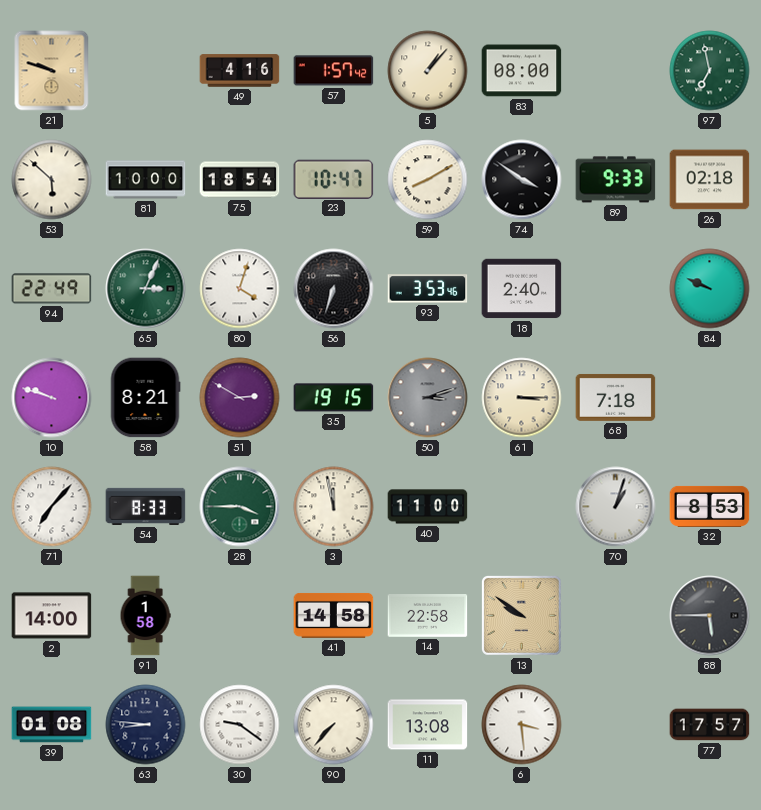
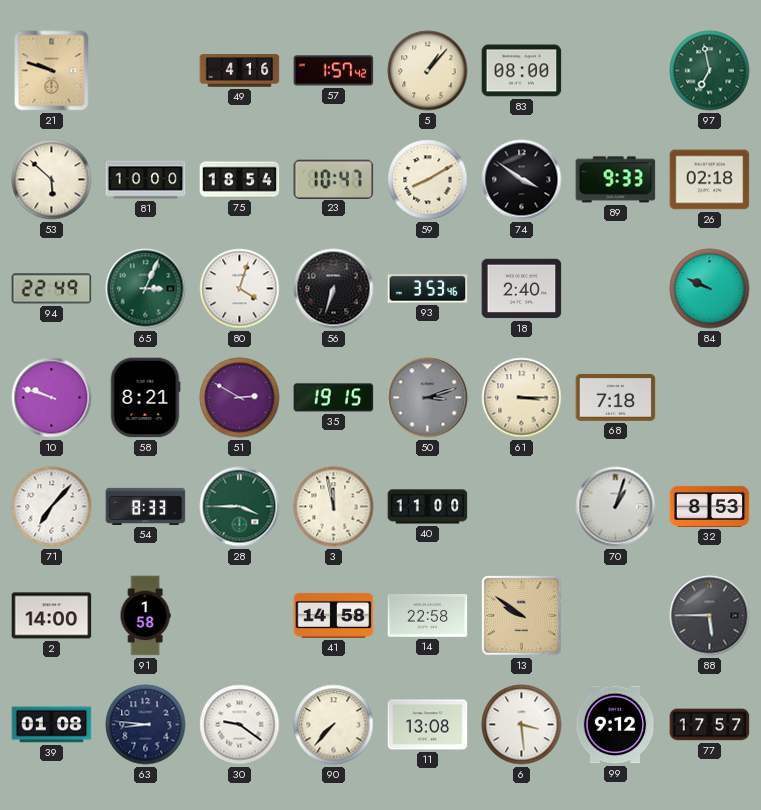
99: none -> 9:12 (615, 725)
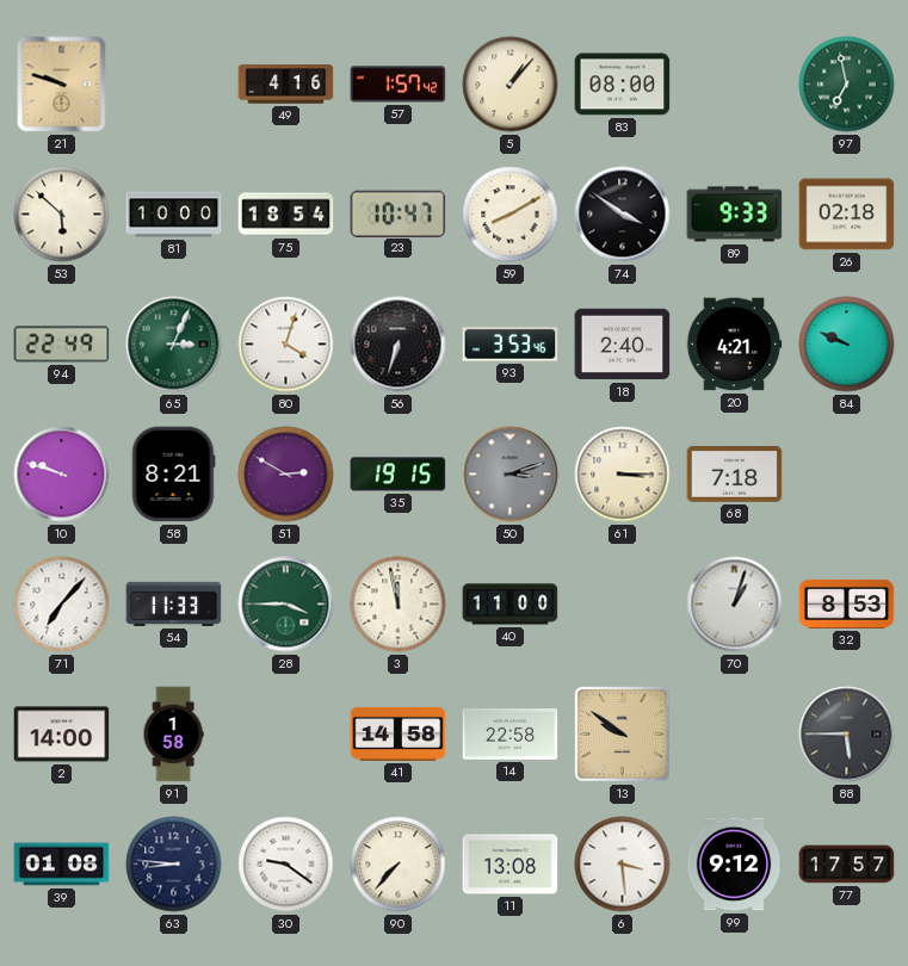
20: none -> 4:21 (734, 345)
54: 8:33 -> 11:33 (174, 603)
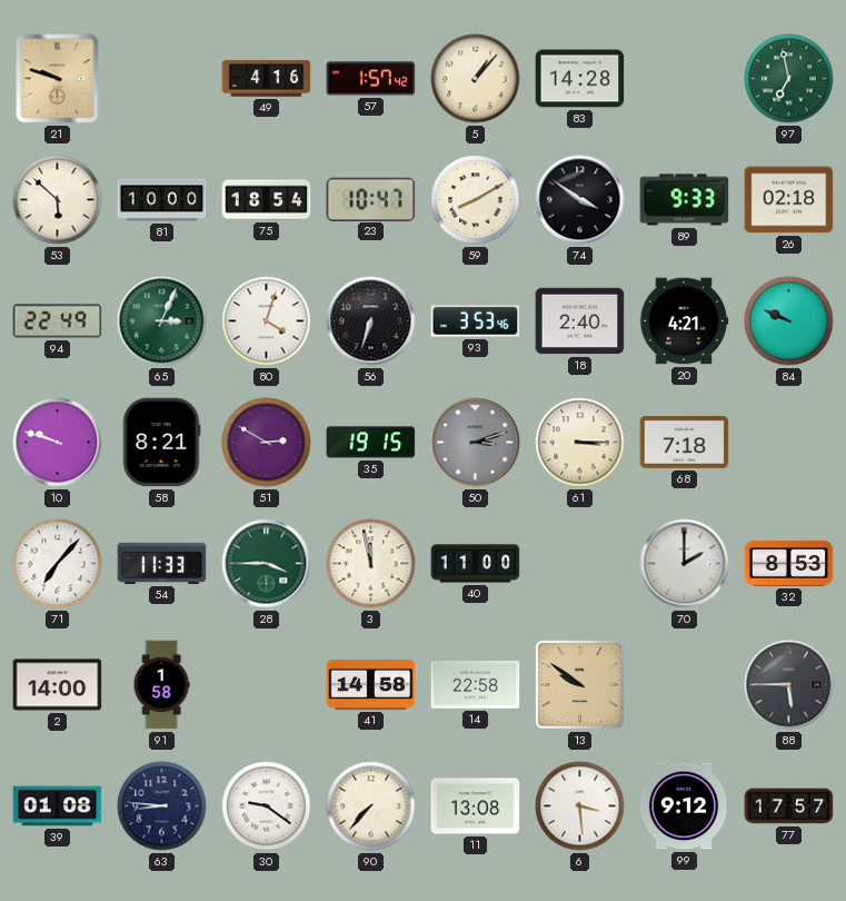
83: 08:00 -> 14:28 (580, 79)
70: 1:03 -> 2:00 (685, 564)
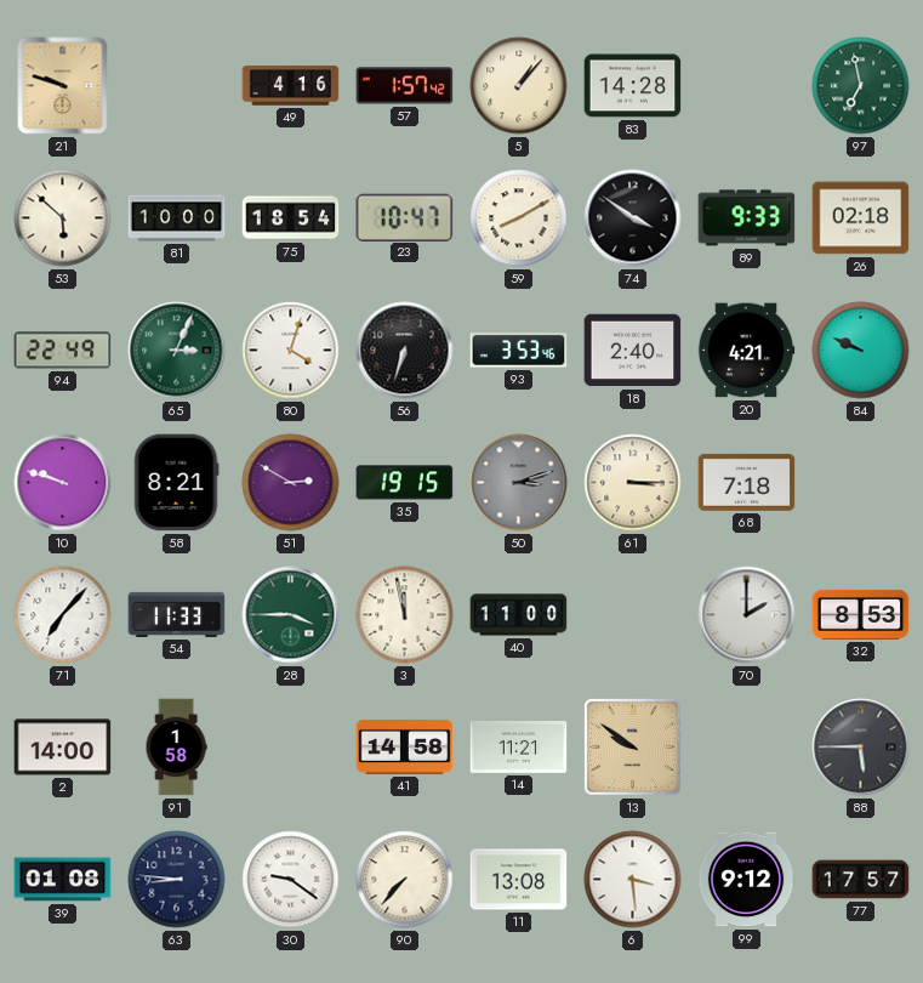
14: 22:58 -> 11:21 (519, 748)
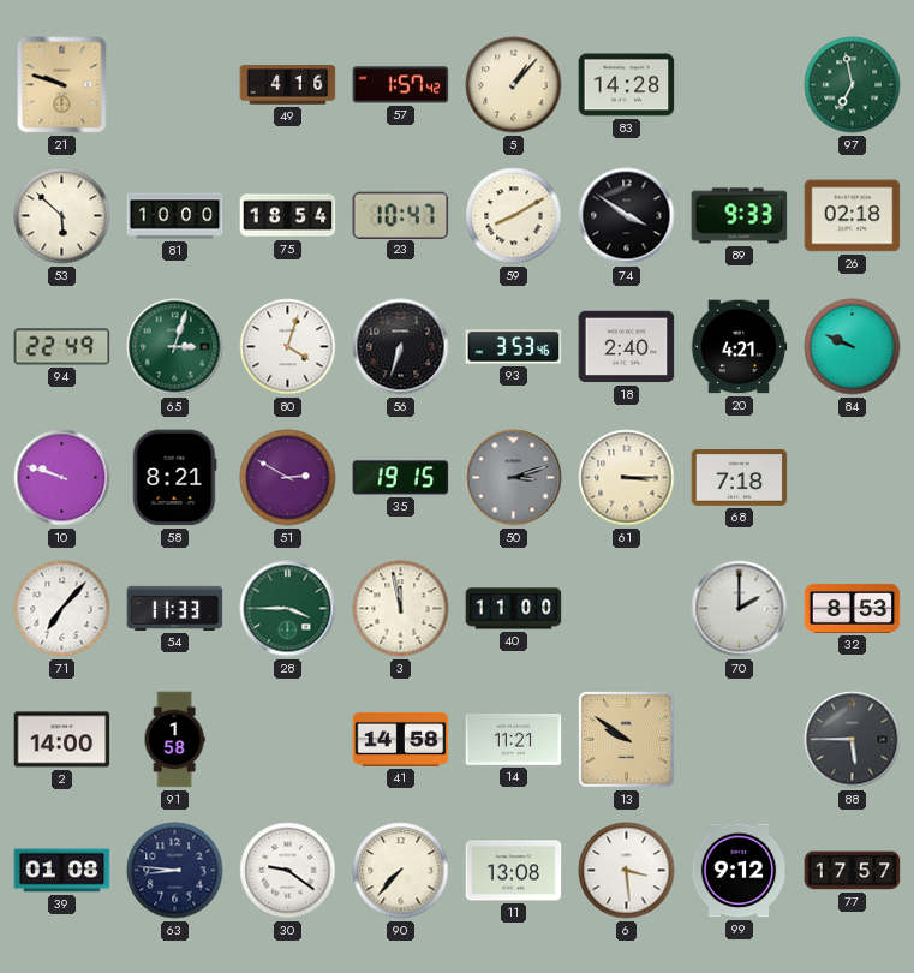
65: 3:04 -> 3:03 (175, 347)
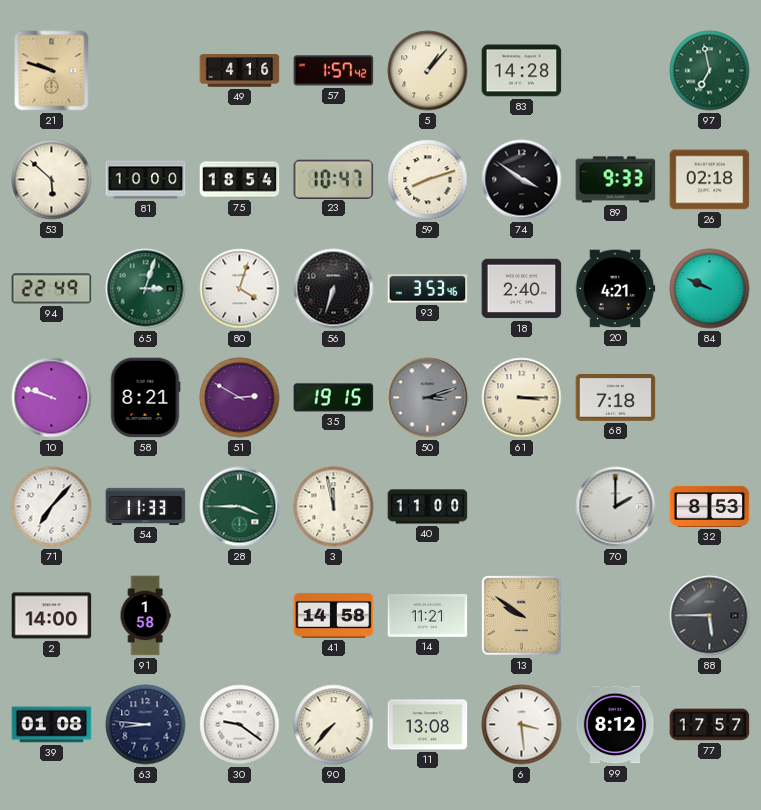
59: 8:10 -> 8:12 (428, 180)
99: 9:12 -> 8:12 (615, 725)
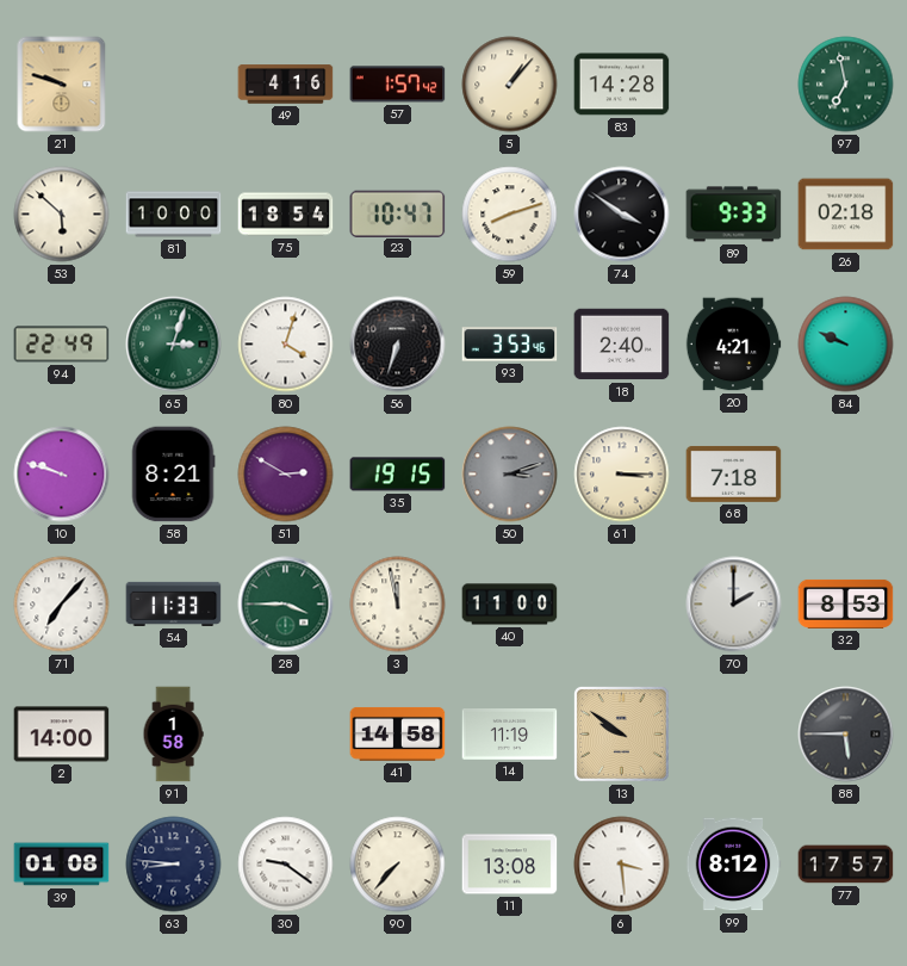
14: 11:21 -> 11:19 (510, 735)
